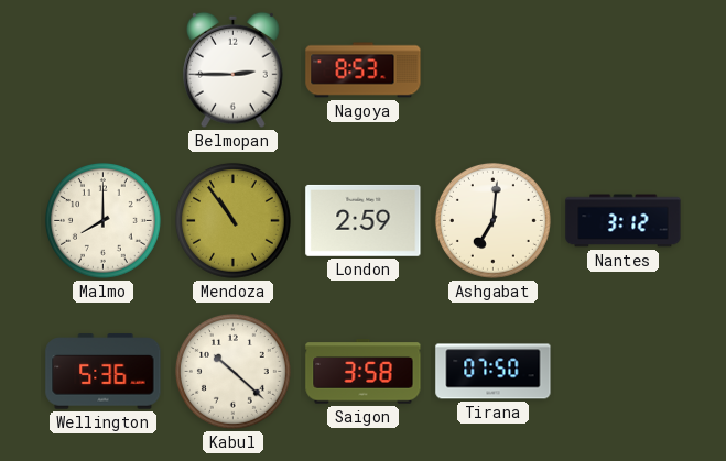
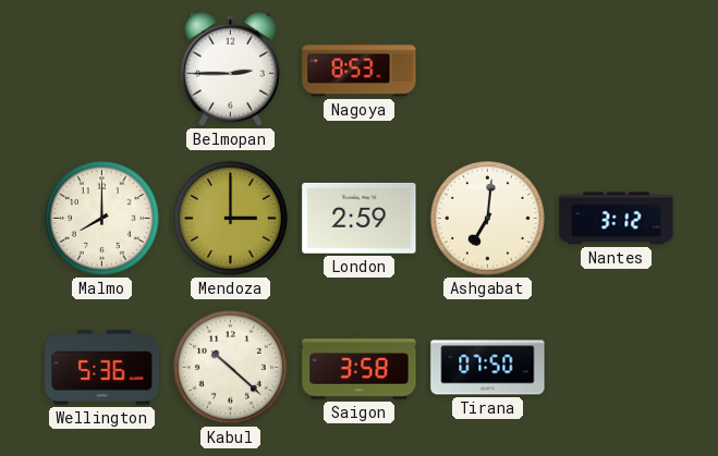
Mendoza: 10:54 -> 3:00 (230, 218)
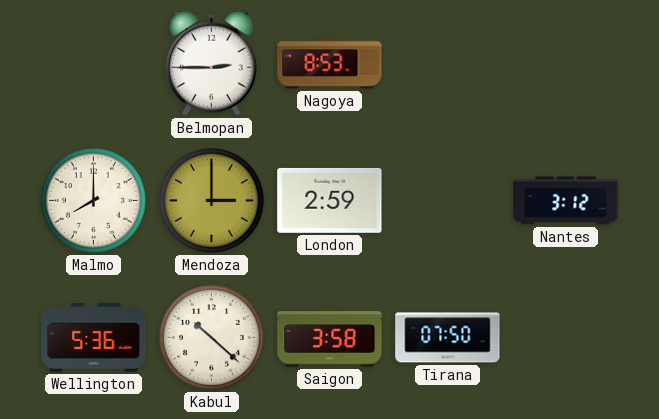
Ashgabat: 7:01 -> none (487, 218)
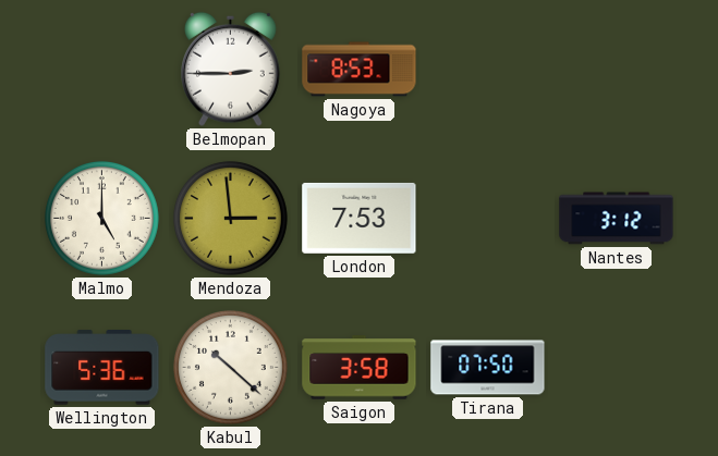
Malmo: 8:00 -> 5:00 (101, 218)
Mendoza: 3:00 -> 2:59 (230, 218)
London: 2:59 -> 7:53 (360, 218)
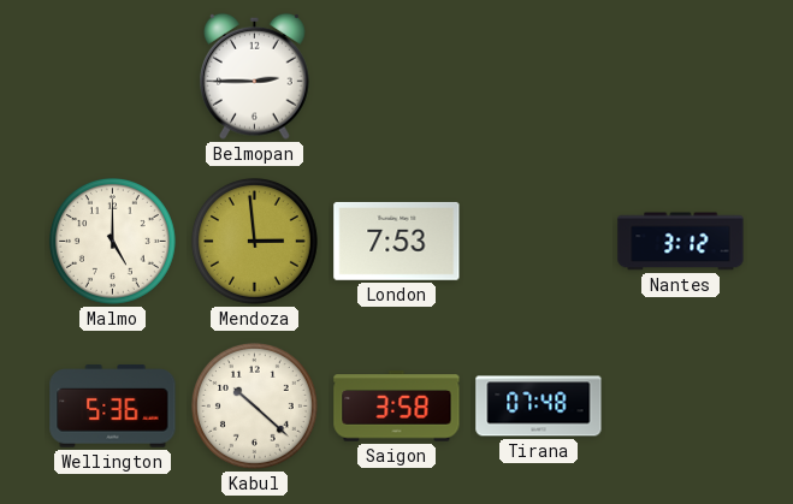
Nagoya: 8:53 -> none (360, 70)
Tirana: 07:50 -> 07:48 (539, 407)
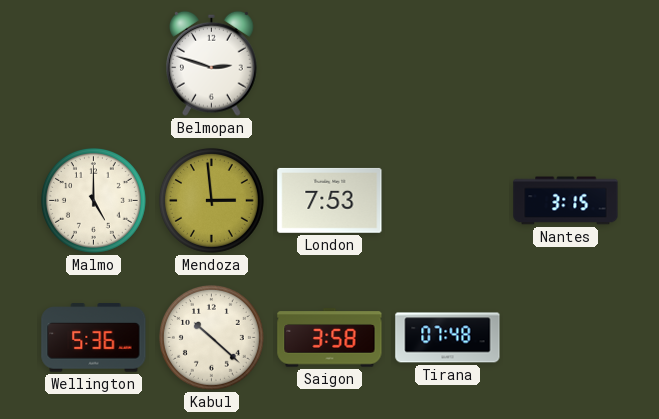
Belmopan: 2:45 -> 2:48 (212, 63)
Nantes: 3:12 -> 3:15 (566, 201)
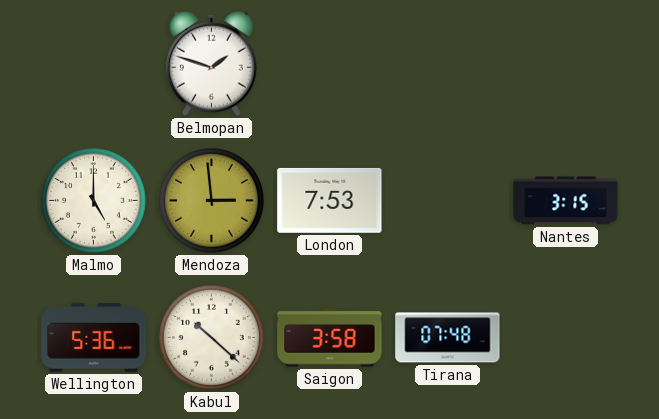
Belmopan: 2:48 -> 1:48 (212, 63)
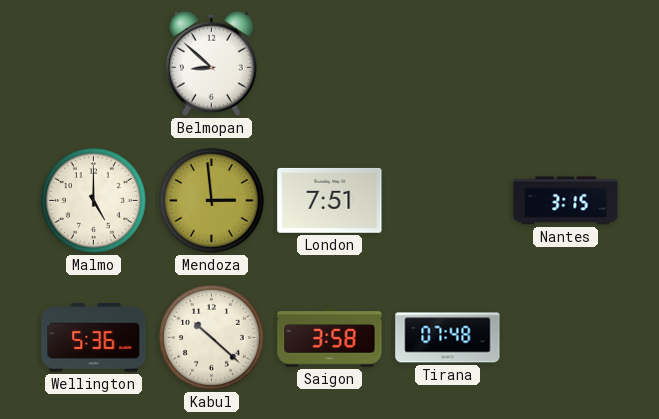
Belmopan: 1:48 -> 8:52 (212, 63)
London: 7:53 -> 7:51 (330, 200)
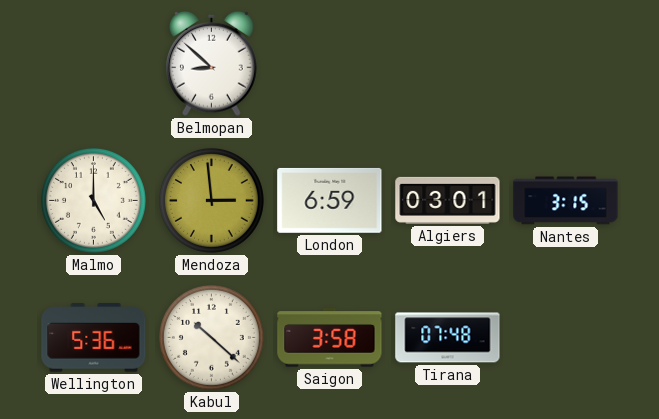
London: 7:51 -> 6:59 (330, 200)
Algiers: none -> 03:01 (448, 200)
